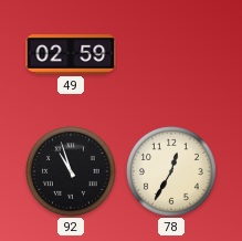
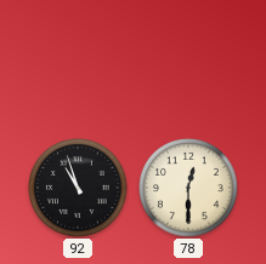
49: 02:59 -> none (71, 54)
78: 12:35 -> 12:30 (189, 189)
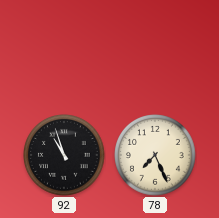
78: 12:30 -> 7:26 (156, 156)
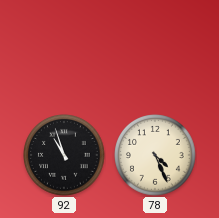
78: 7:26 -> 4:26 (156, 156)
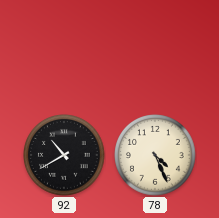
92: 10:57 -> 10:40 (65, 156)
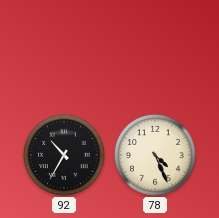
92: 10:40 -> 10:35 (65, 156)
